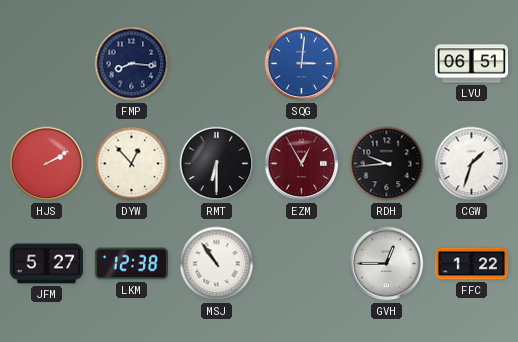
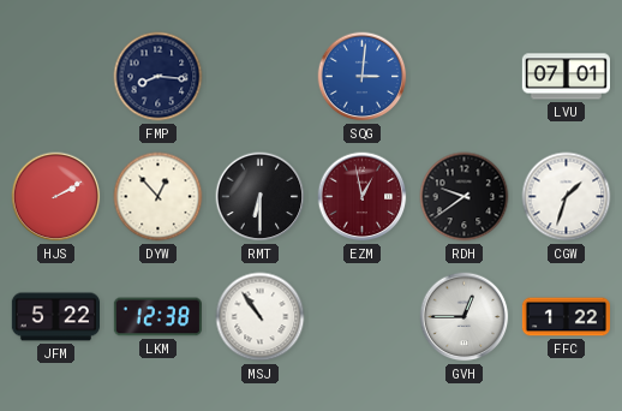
LVU: 06:51 -> 07:01 (566, 77)
EZM: 12:55 -> 12:58 (363, 197)
RDH: 9:44 -> 9:39 (465, 197)
JFM: 5:27 -> 5:22 (55, 317)
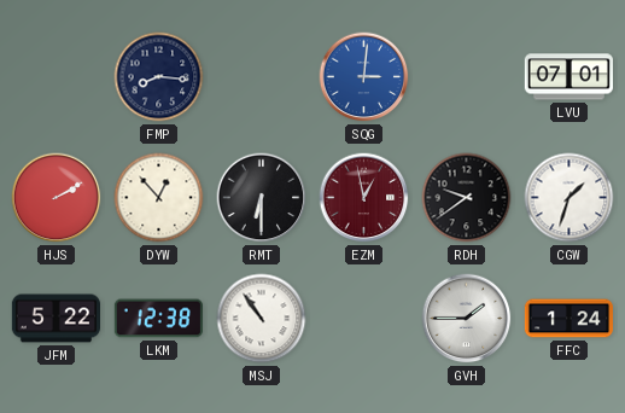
GVH: 12:45 -> 1:45 (467, 319)
FFC: 1:22 -> 1:24 (568, 319)
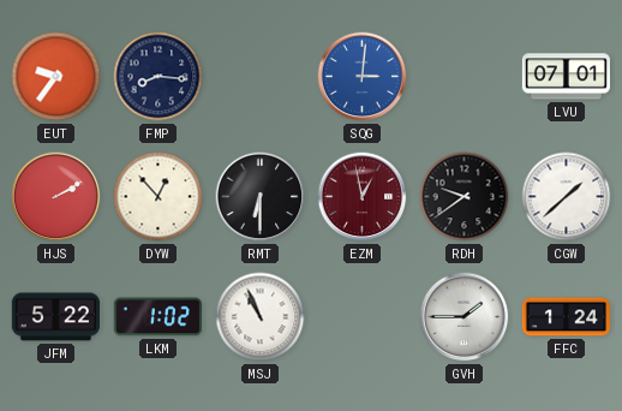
EUT: none -> 9:36 (56, 77)
CGW: 1:33 -> 1:38 (567, 197)
LKM: 12:38 -> 1:02 (157, 317)
MSJ: 10:54 -> 10:56 (261, 317)
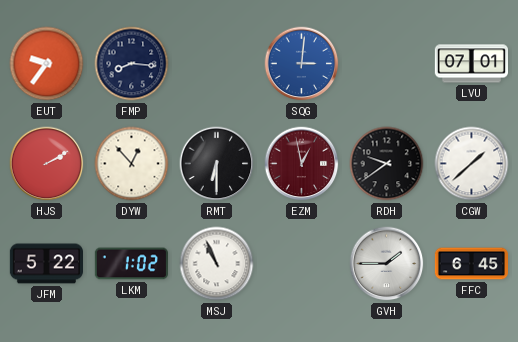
FFC: 1:24 -> 6:45 (471, 264)
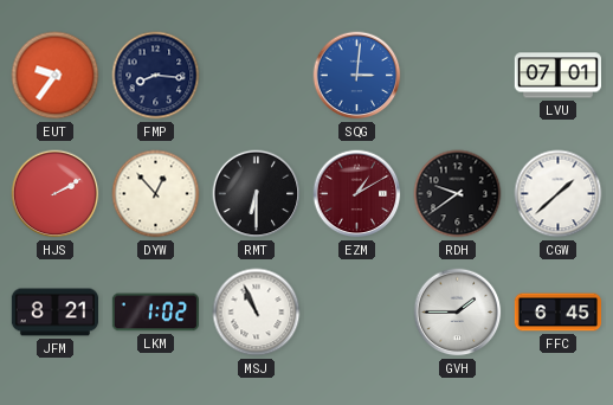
EZM: 12:58 -> 1:10 (357, 194)
JFM: 5:22 -> 8:21 (54, 313)
